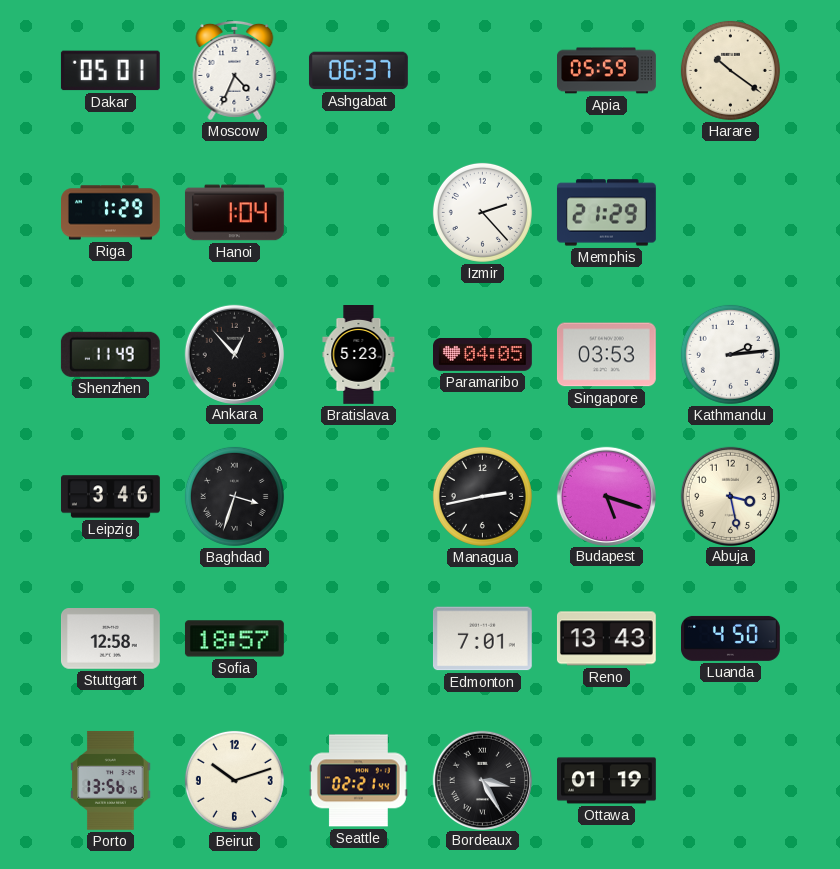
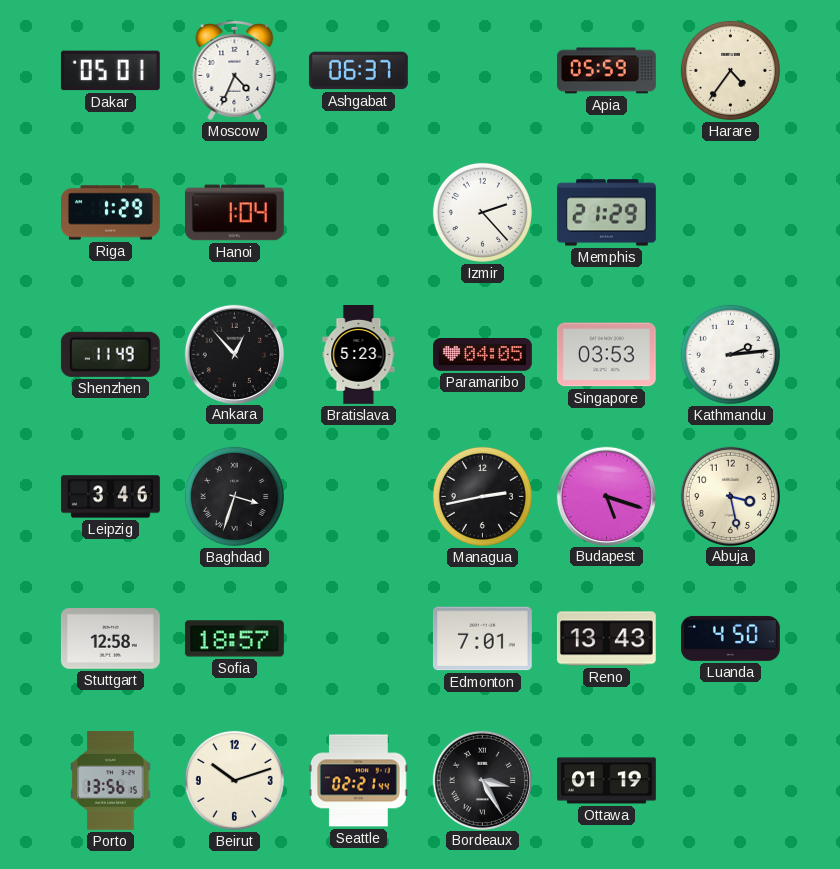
Harare: 10:21 -> 4:36 (730, 70)
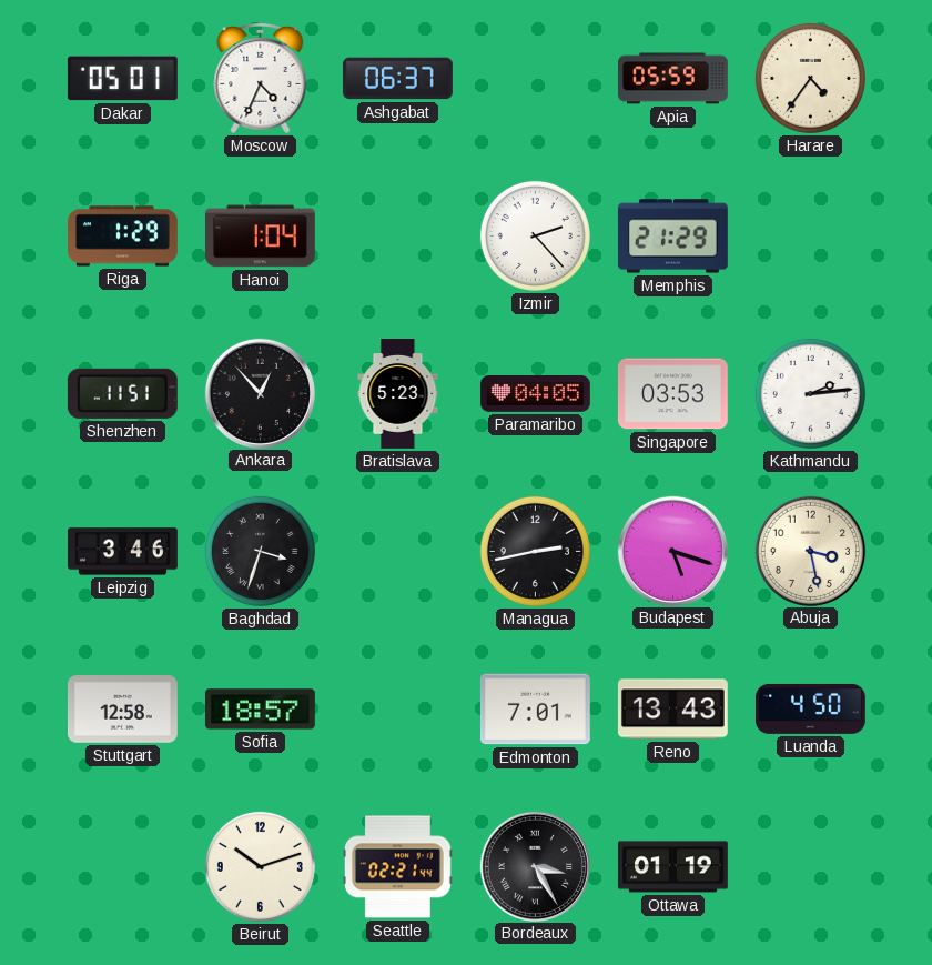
Shenzhen: 11:49 -> 11:51 (122, 393)
Porto: 13:56 -> none (111, 780)
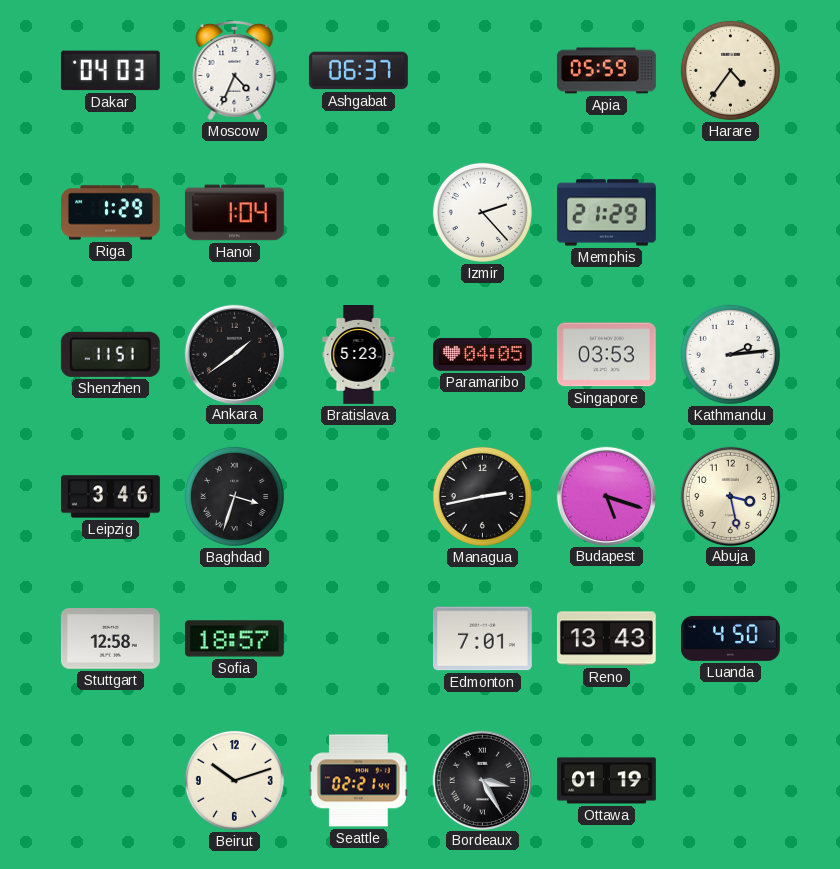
Dakar: 05:01 -> 04:03 (110, 71)
Ankara: 12:53 -> 1:39 (234, 354)
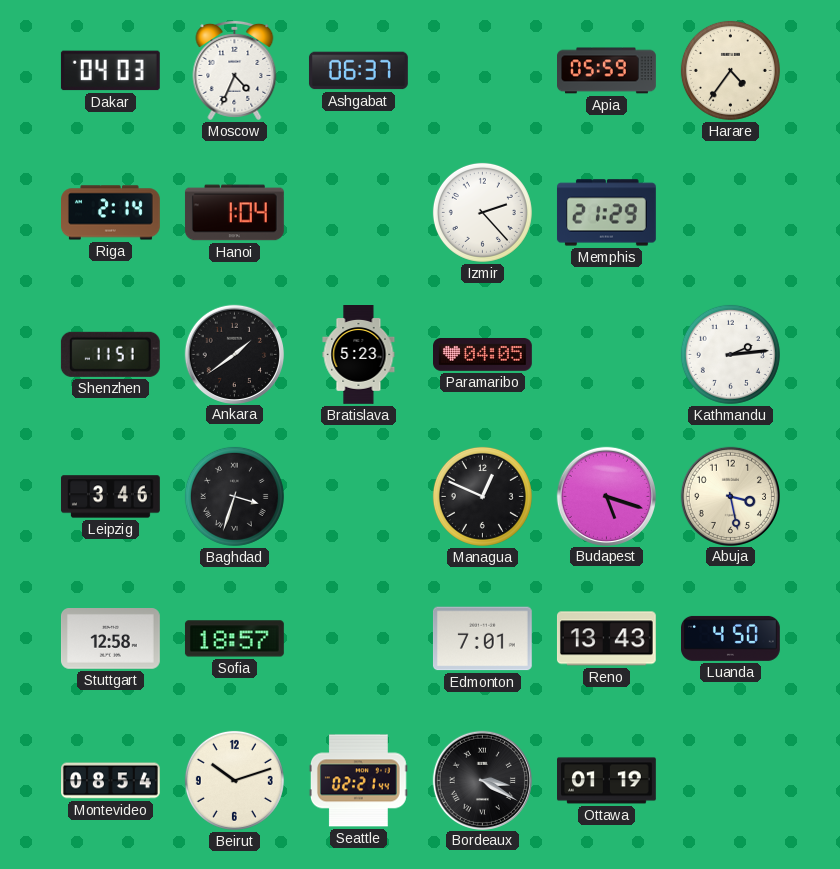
Riga: 1:29 -> 2:14 (111, 213)
Singapore: 03:53 -> none (606, 355)
Managua: 2:43 -> 12:49 (482, 496)
Montevideo: none -> 08:54 (111, 781)
Bordeaux: 3:25 -> 3:20 (482, 780)
